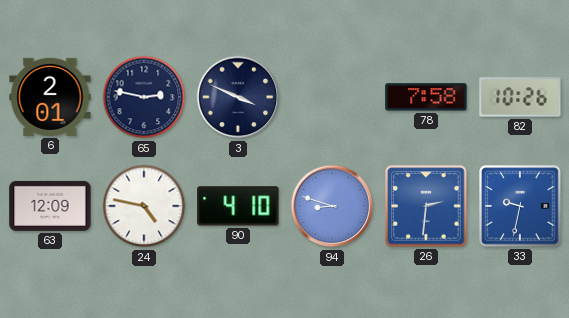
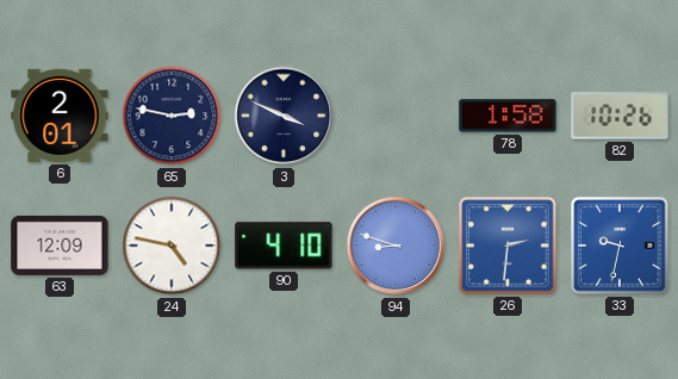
78: 7:58 -> 1:58 (508, 116)
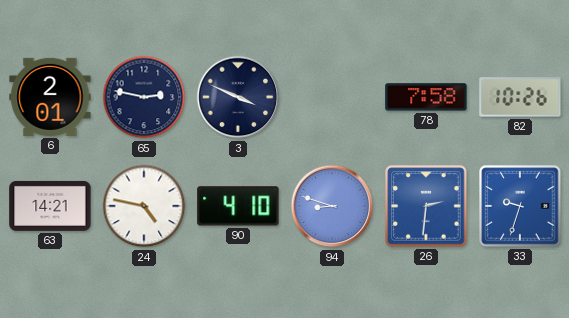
78: 1:58 -> 7:58 (426, 97)
63: 12:09 -> 14:21 (50, 206)
33: 9:32 -> 9:33 (520, 206)
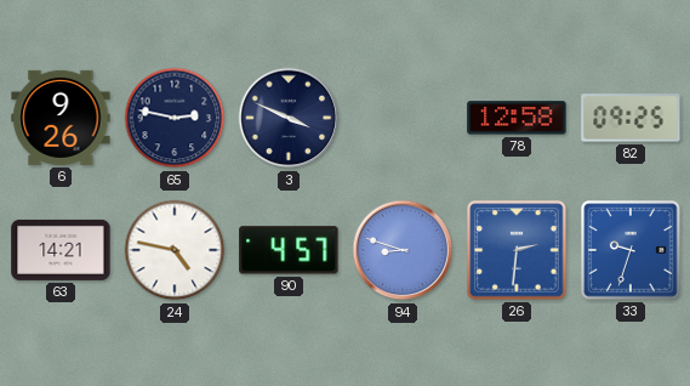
6: 2:01 -> 9:26 (61, 118)
78: 7:58 -> 12:58 (517, 118)
82: 10:26 -> 09:25 (631, 118)
90: 4:10 -> 4:57 (289, 250)
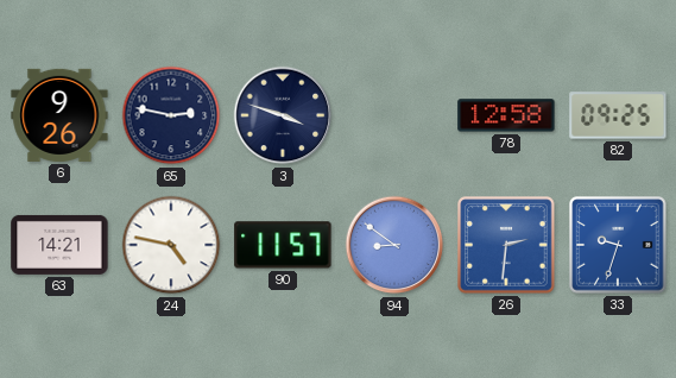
3: 3:49 -> 3:48 (283, 115)
90: 4:57 -> 11:57 (283, 245)
94: 8:48 -> 8:51 (394, 245)
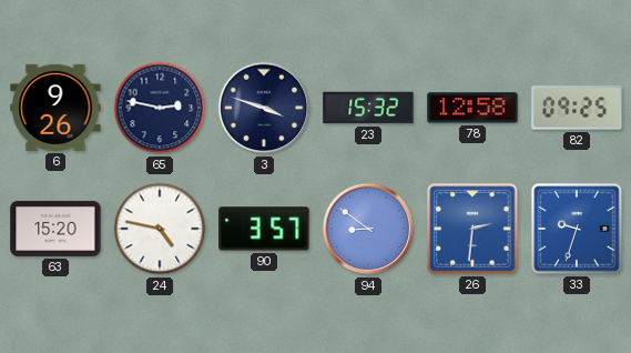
23: none -> 15:32 (368, 108)
63: 14:21 -> 15:20 (55, 229)
90: 11:57 -> 3:57 (264, 229)
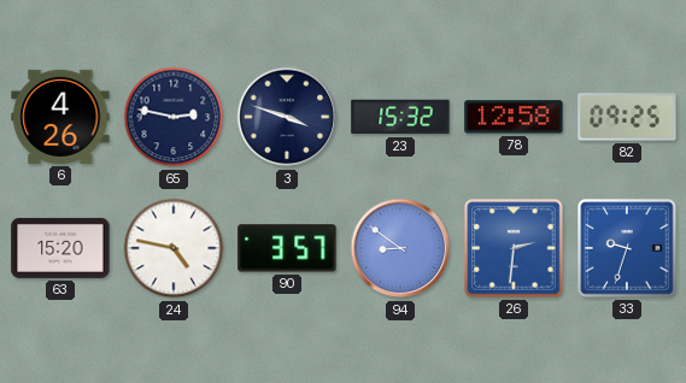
6: 9:26 -> 4:26 (60, 117)
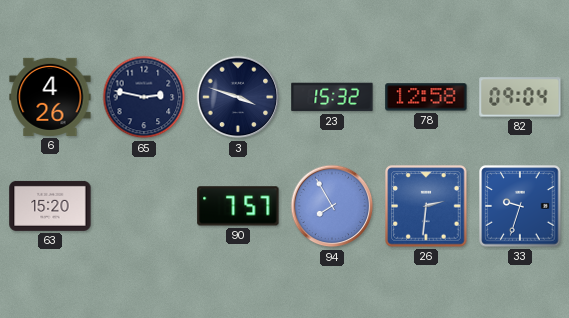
82: 09:25 -> 09:04 (520, 97)
24: 4:47 -> none (174, 248)
90: 3:57 -> 7:57 (238, 206)
94: 8:51 -> 7:55 (332, 206)
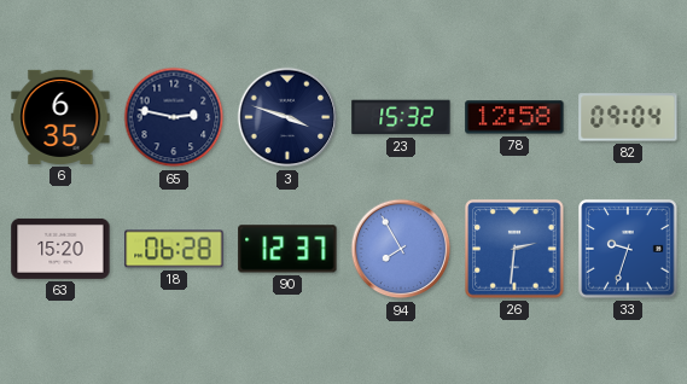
6: 4:26 -> 6:35 (60, 117)
18: none -> 06:28 (174, 249)
90: 7:57 -> 12:37 (287, 249)
